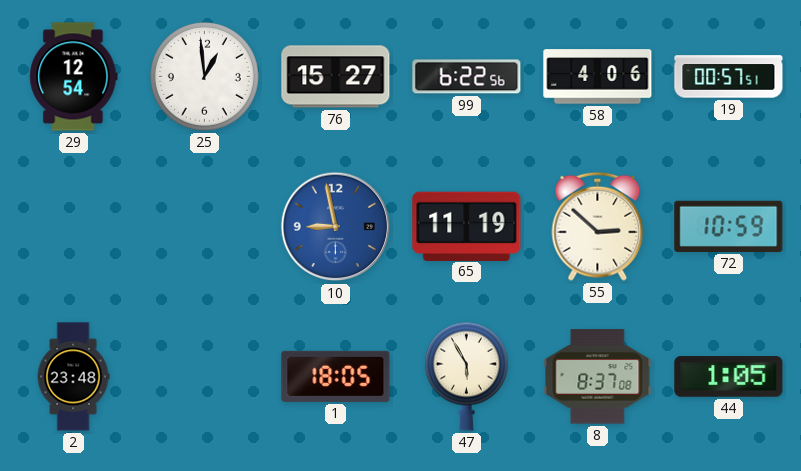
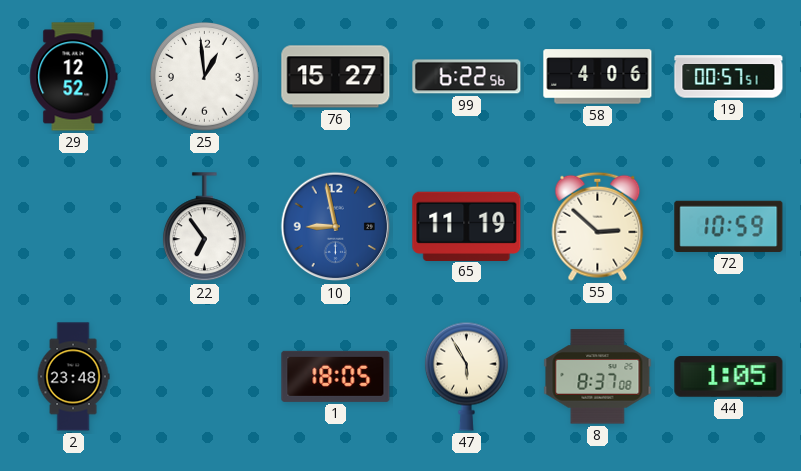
29: 12:54 -> 12:52 (74, 77)
22: none -> 6:54 (204, 227)
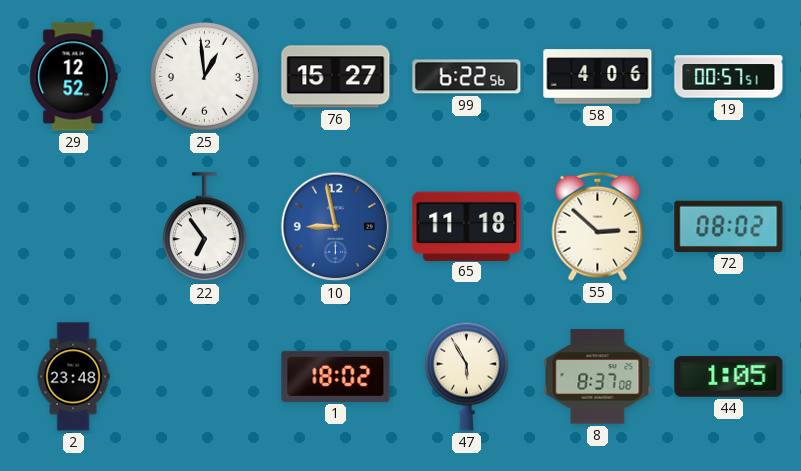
65: 11:19 -> 11:18 (467, 226)
72: 10:59 -> 08:02 (729, 226)
1: 18:05 -> 18:02 (336, 376)
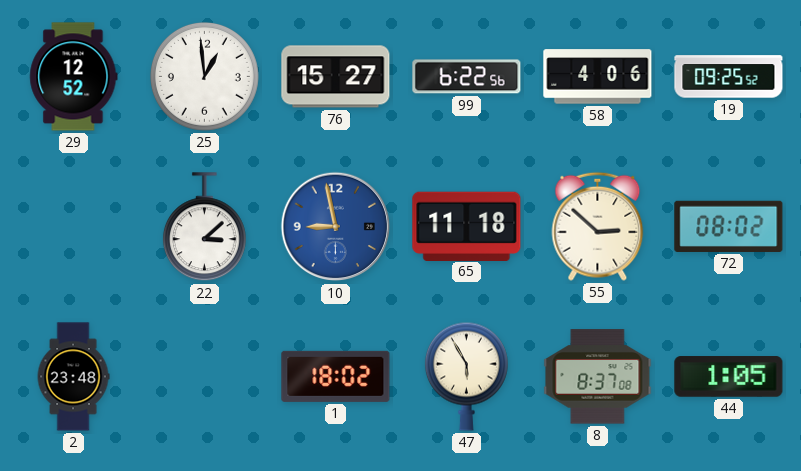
19: 00:57 -> 09:25 (729, 77)
22: 6:54 -> 3:08 (204, 227)
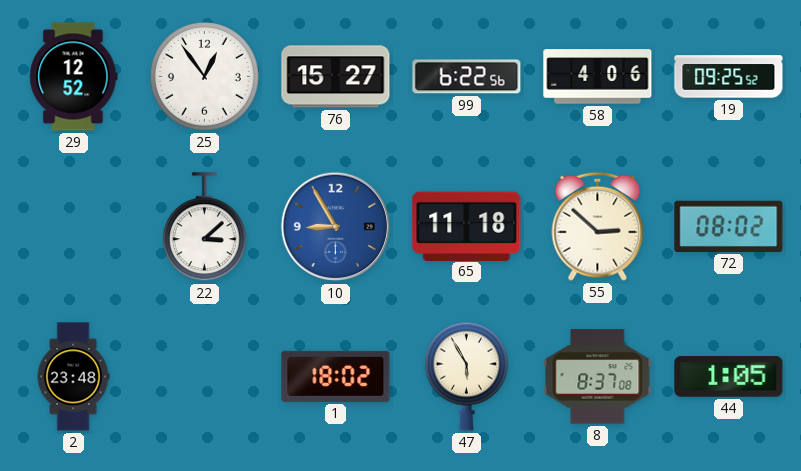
25: 12:59 -> 12:54 (204, 76)
10: 8:58 -> 8:55 (336, 227)
